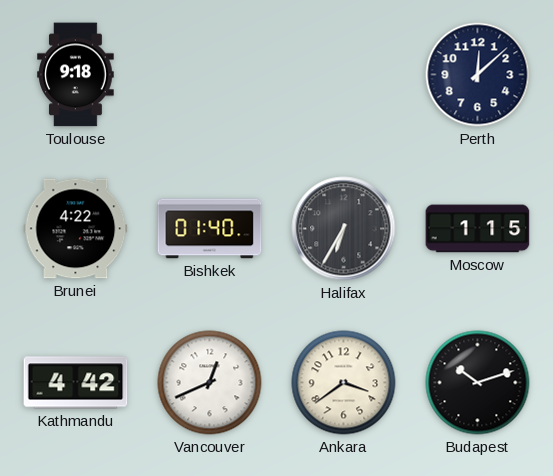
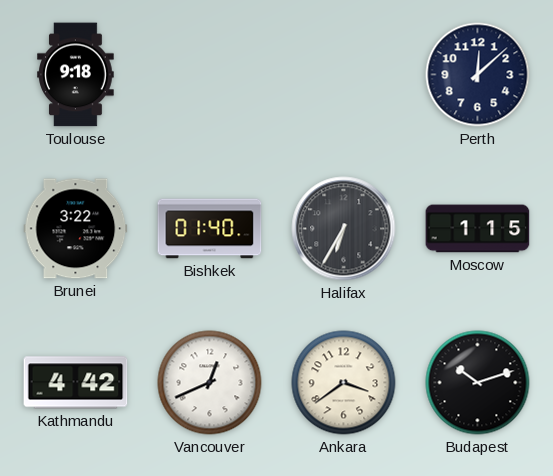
Brunei: 4:22 -> 3:22 (76, 229)
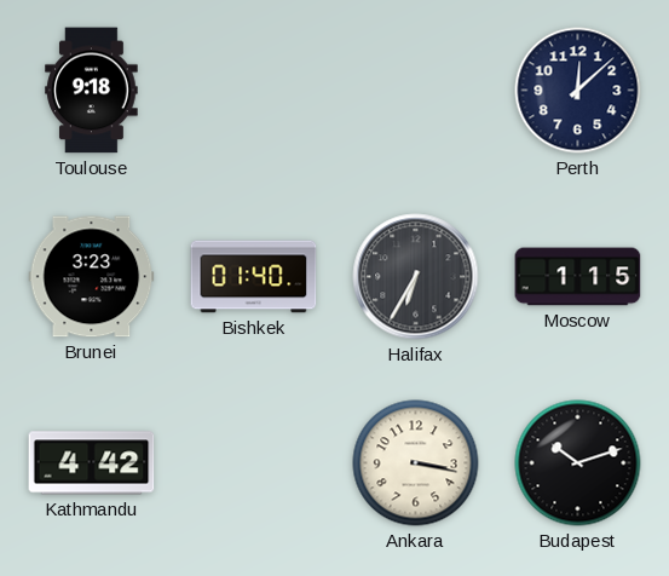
Brunei: 3:22 -> 3:23 (92, 277)
Vancouver: 12:41 -> none (210, 383)
Ankara: 3:39 -> 3:17 (416, 463)
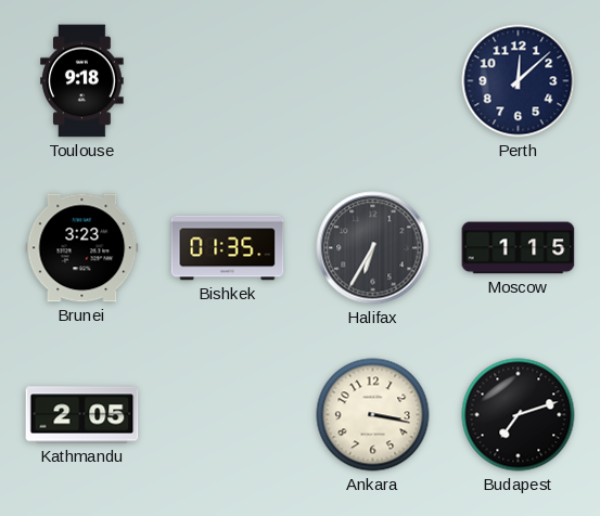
Bishkek: 01:40 -> 01:35 (228, 248)
Kathmandu: 4:42 -> 2:05 (82, 415)
Budapest: 10:12 -> 7:12 (519, 415)
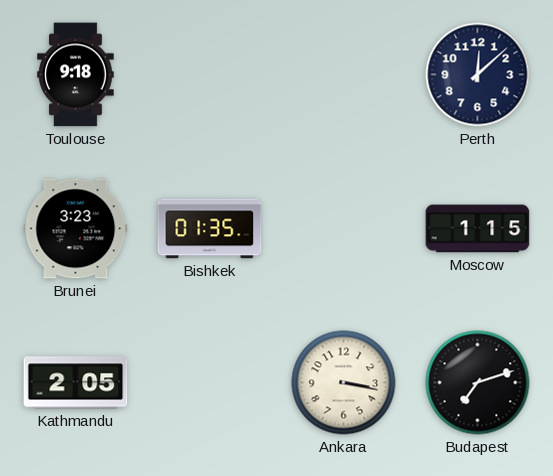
Halifax: 6:35 -> none (373, 248)
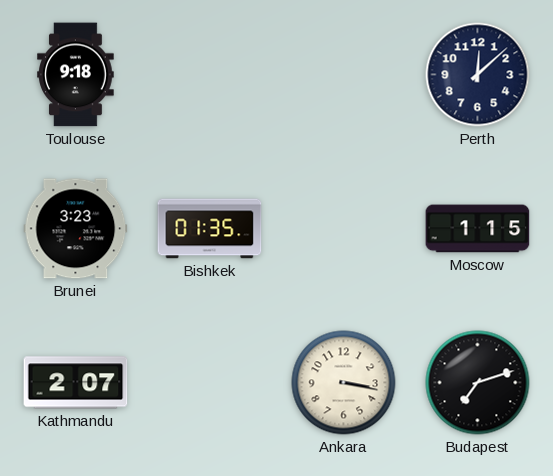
Kathmandu: 2:05 -> 2:07 (76, 383)
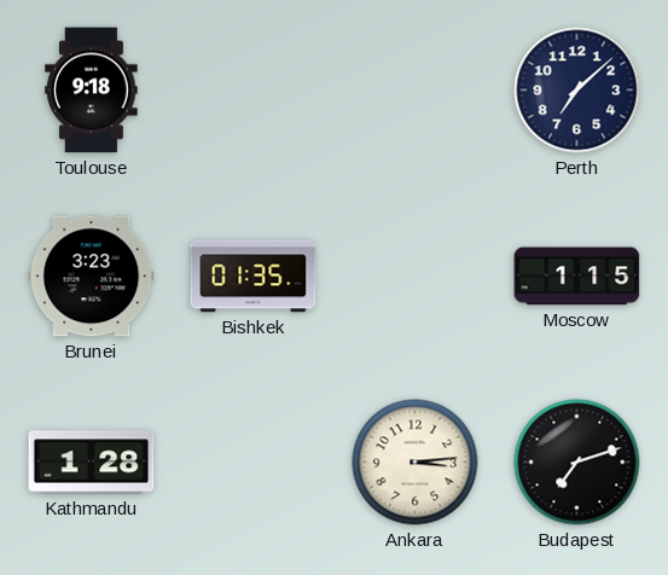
Perth: 12:08 -> 7:08 (577, 91)
Kathmandu: 2:07 -> 1:28 (92, 463)
Ankara: 3:17 -> 3:14 (416, 463)
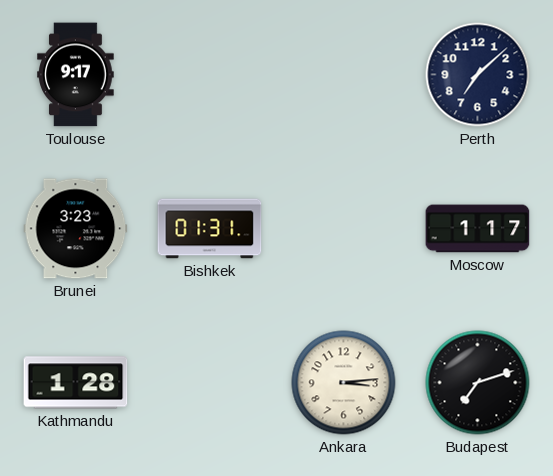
Toulouse: 9:18 -> 9:17 (76, 75)
Bishkek: 01:35 -> 01:31 (210, 229)
Moscow: 1:15 -> 1:17 (478, 229)
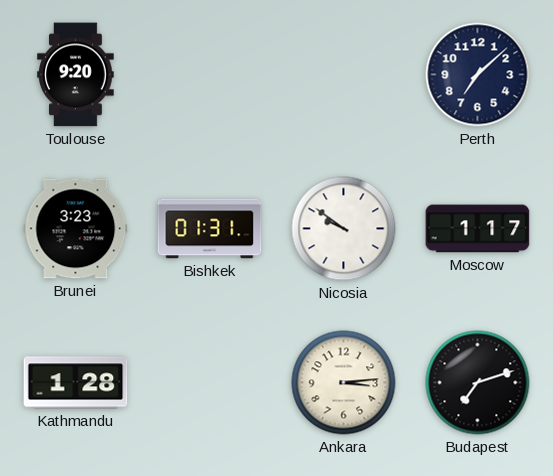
Toulouse: 9:17 -> 9:20 (76, 75)
Nicosia: none -> 9:51 (344, 229)
